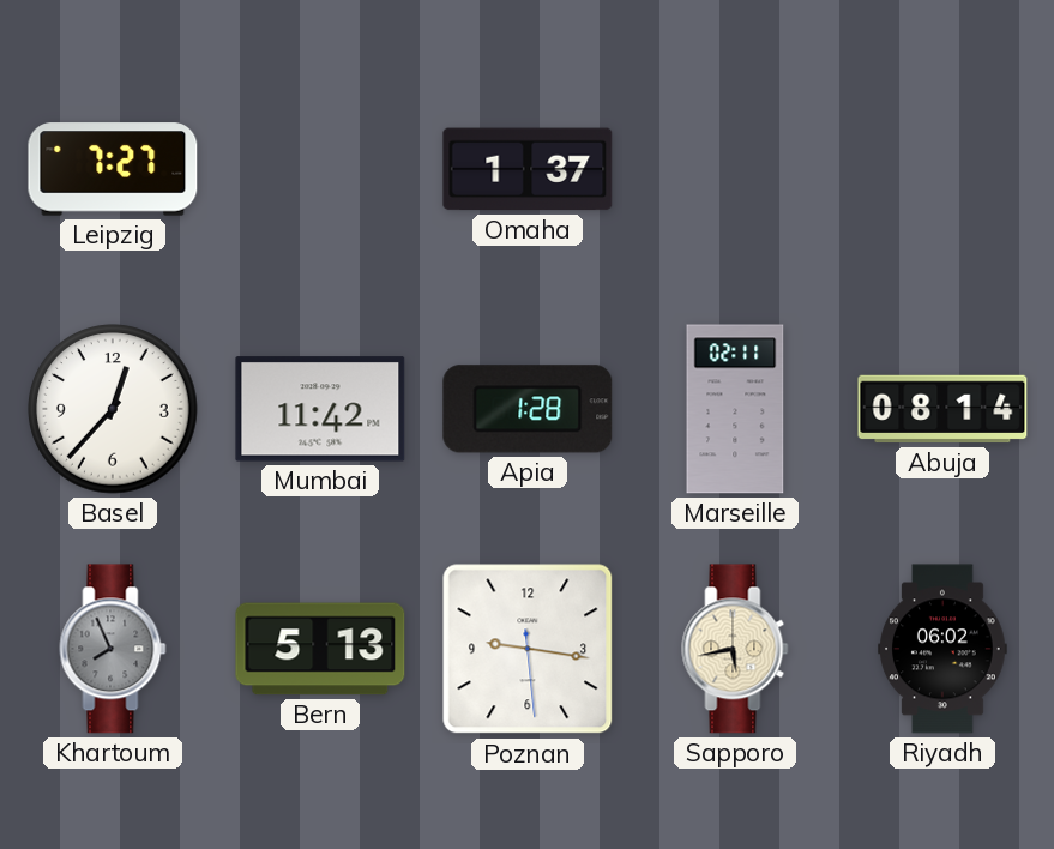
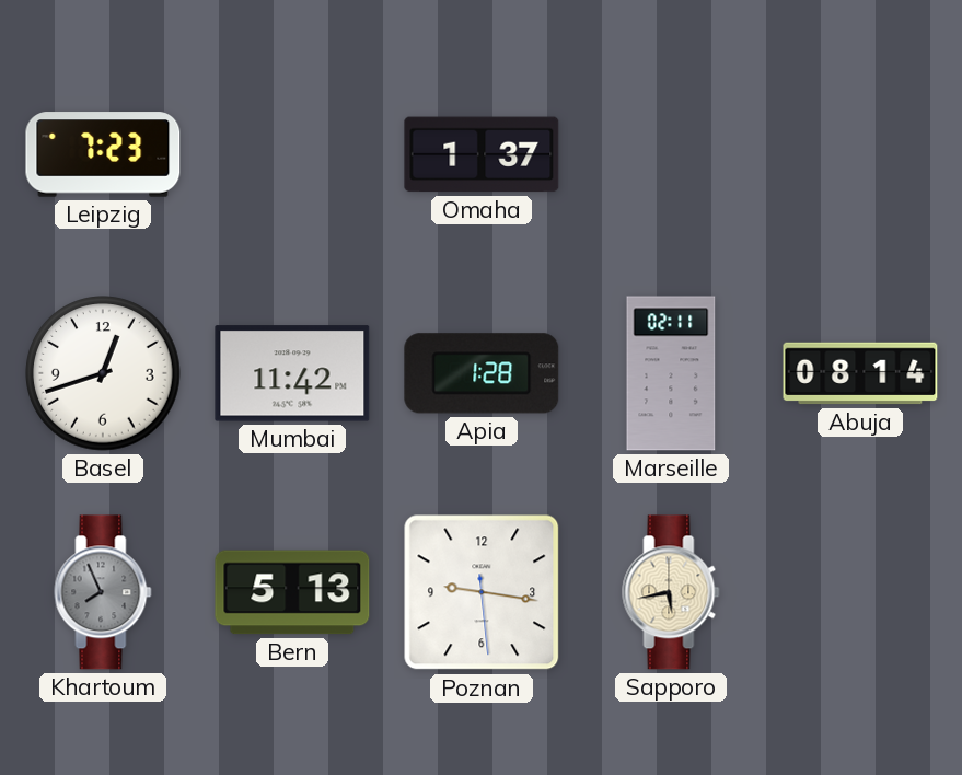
Leipzig: 7:27 -> 7:23 (103, 154)
Basel: 12:37 -> 12:42 (103, 373)
Riyadh: 06:02 -> none (942, 649)
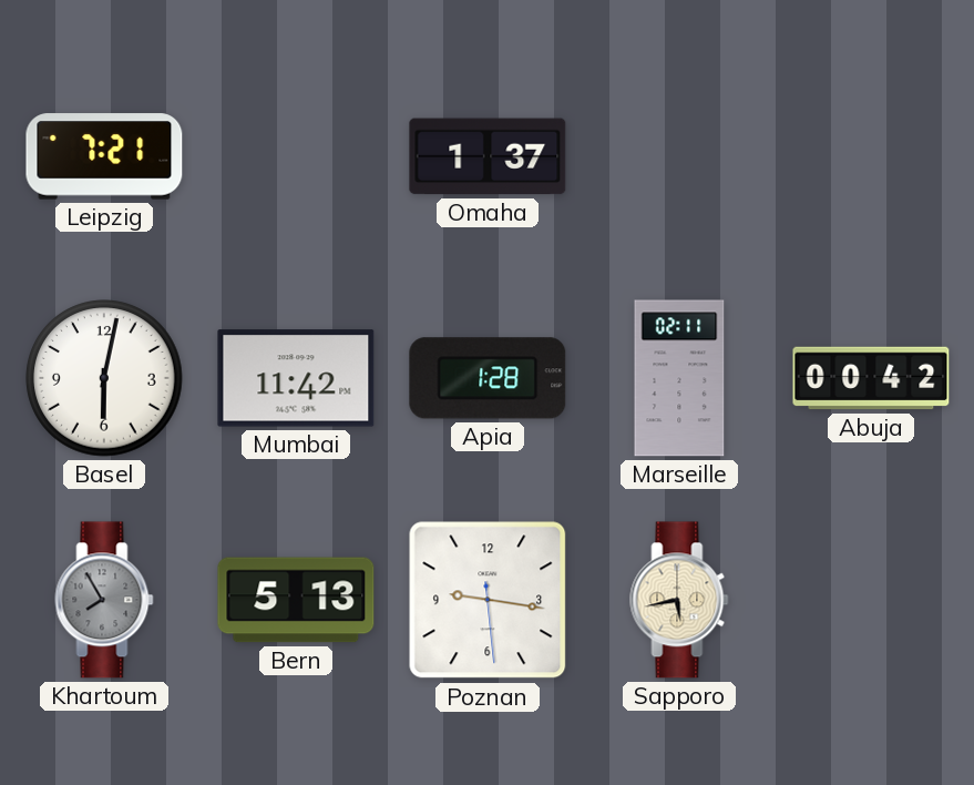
Leipzig: 7:23 -> 7:21 (104, 156)
Basel: 12:42 -> 6:02 (104, 378)
Abuja: 08:14 -> 00:42 (871, 378)
Khartoum: 7:56 -> 7:55 (104, 600)
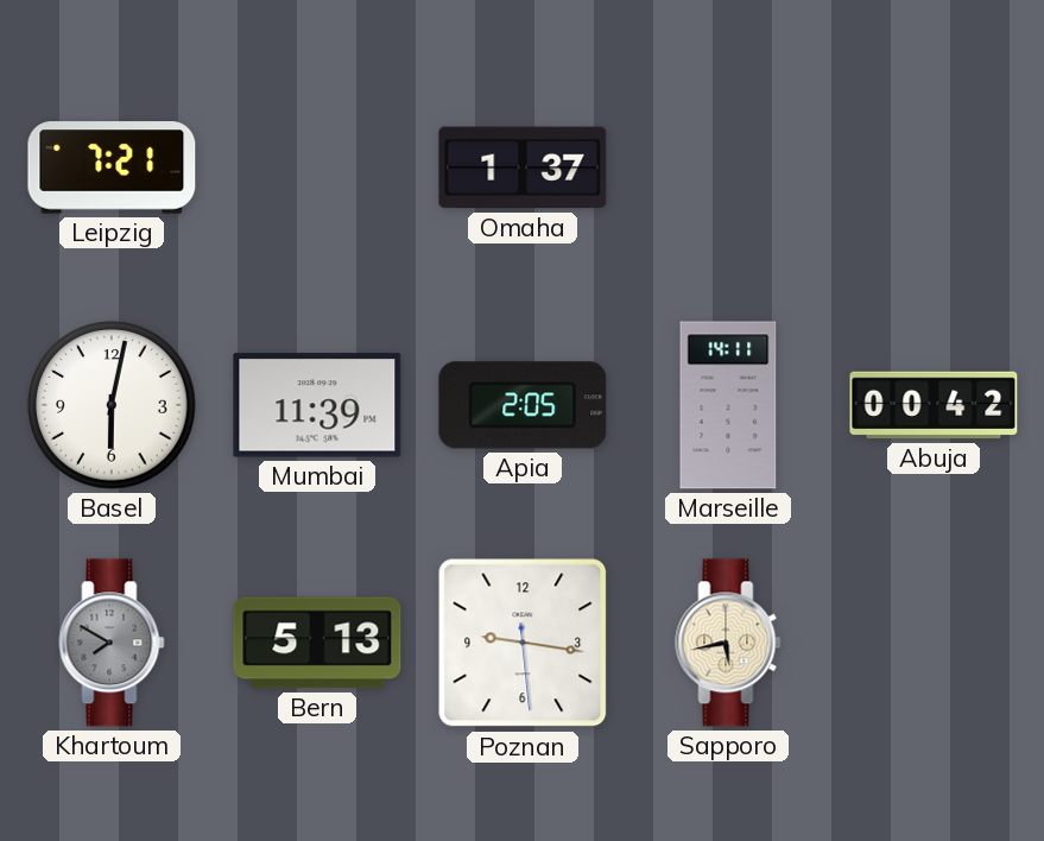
Mumbai: 11:42 -> 11:39 (317, 405)
Apia: 1:28 -> 2:05 (523, 405)
Marseille: 02:11 -> 14:11 (728, 405)
Khartoum: 7:55 -> 7:50 (112, 643)
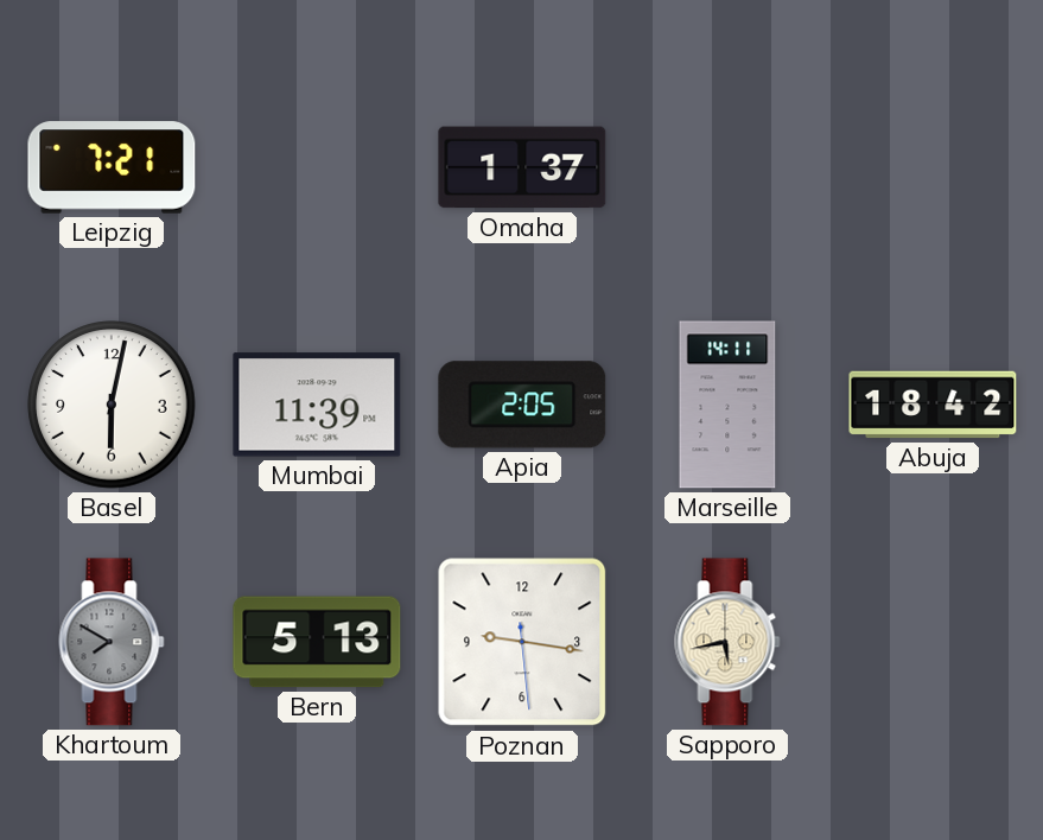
Abuja: 00:42 -> 18:42 (933, 405)
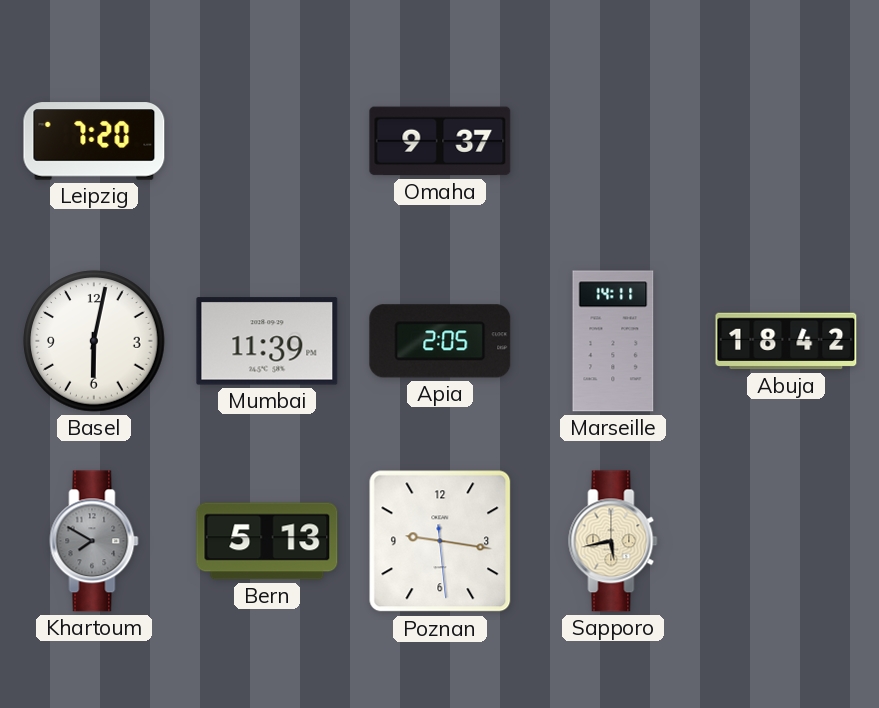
Leipzig: 7:21 -> 7:20 (94, 141)
Omaha: 1:37 -> 9:37 (440, 141)
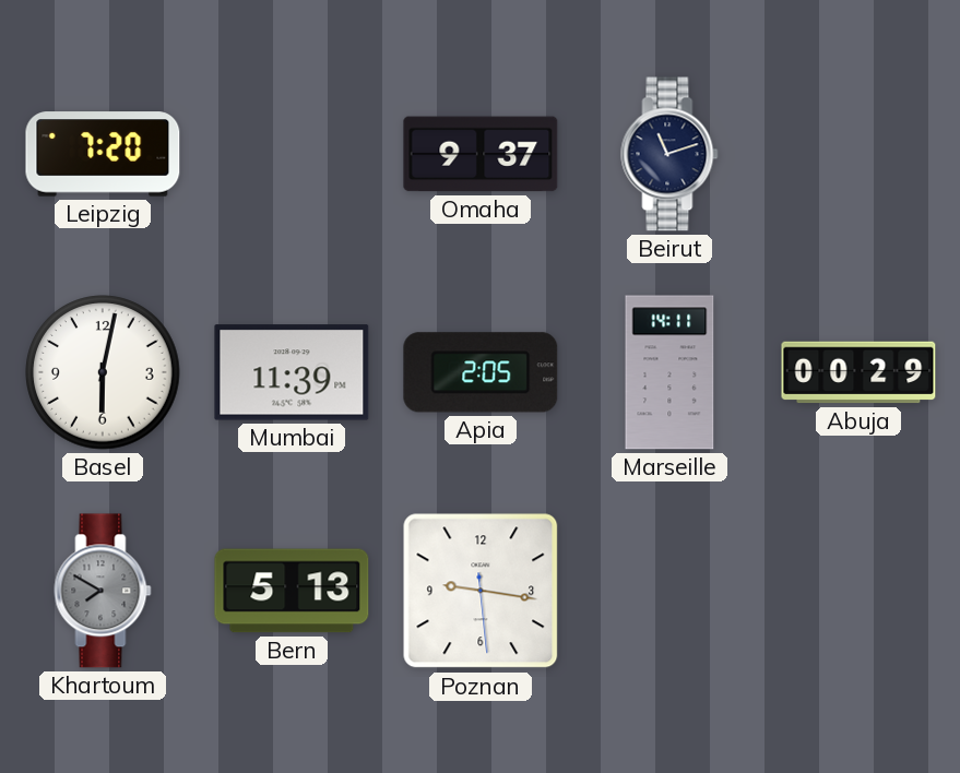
Beirut: none -> 11:12 (669, 154)
Abuja: 18:42 -> 00:29 (858, 372)
Sapporo: 5:43 -> none (613, 541)
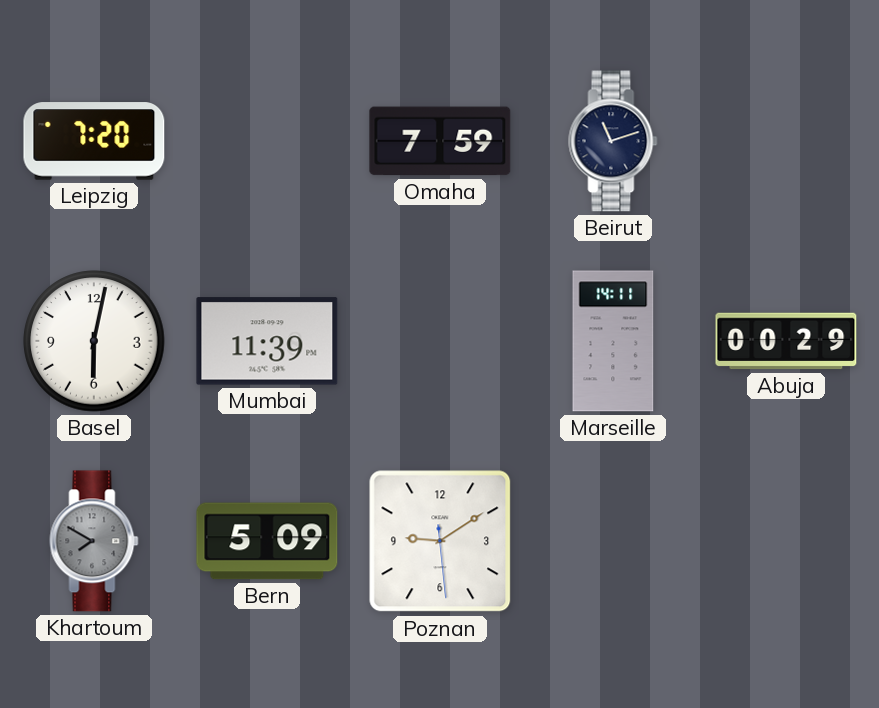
Omaha: 9:37 -> 7:59 (440, 141)
Apia: 2:05 -> none (481, 372)
Bern: 5:13 -> 5:09 (267, 541)
Poznan: 9:16 -> 9:09 (440, 541)
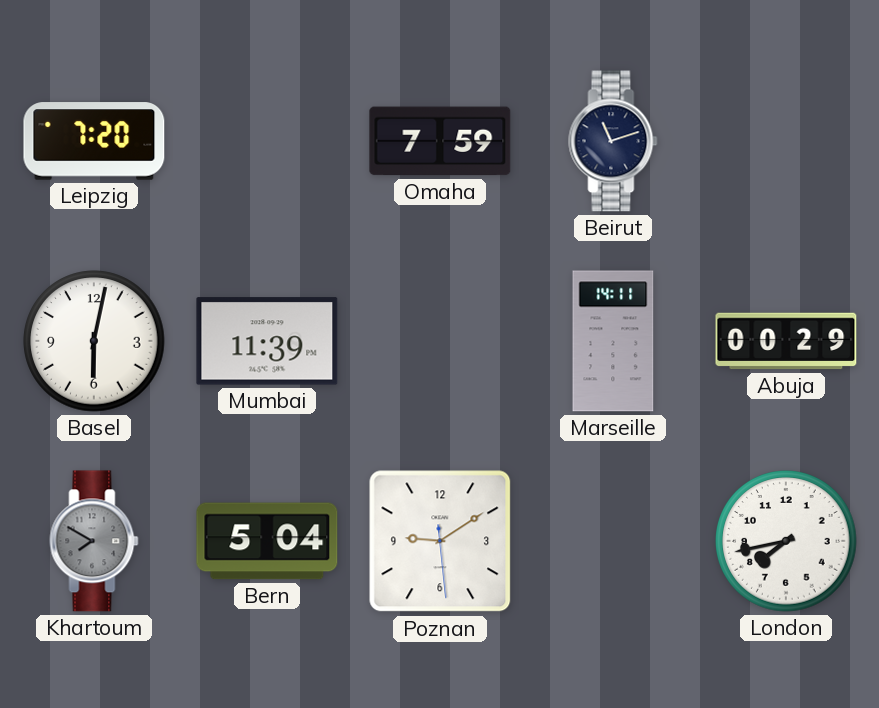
Bern: 5:09 -> 5:04 (267, 541)
London: none -> 7:43 (786, 541)
